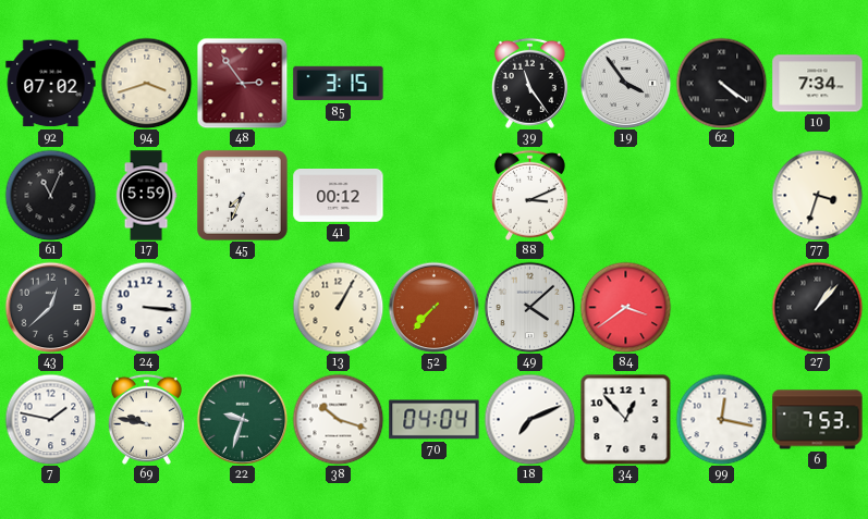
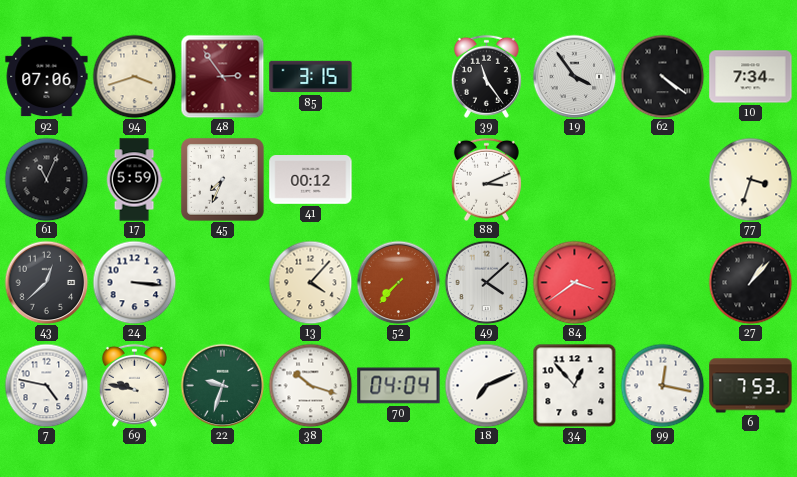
92: 07:02 -> 07:06 (47, 77)
13: 1:05 -> 4:07 (310, 282)
7: 1:47 -> 4:47 (46, 385)
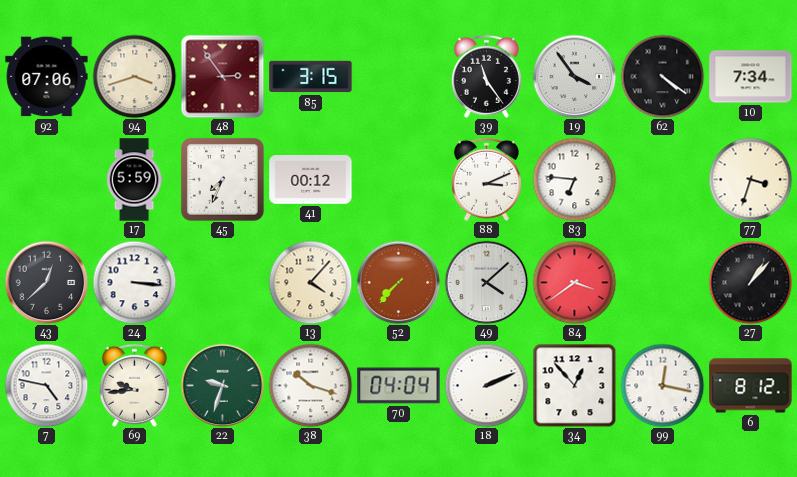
61: 11:04 -> none (46, 179)
83: none -> 6:46 (574, 179)
69: 9:47 -> 9:44 (134, 385)
18: 7:11 -> 2:11 (486, 385)
6: 7:53 -> 8:12 (751, 386)
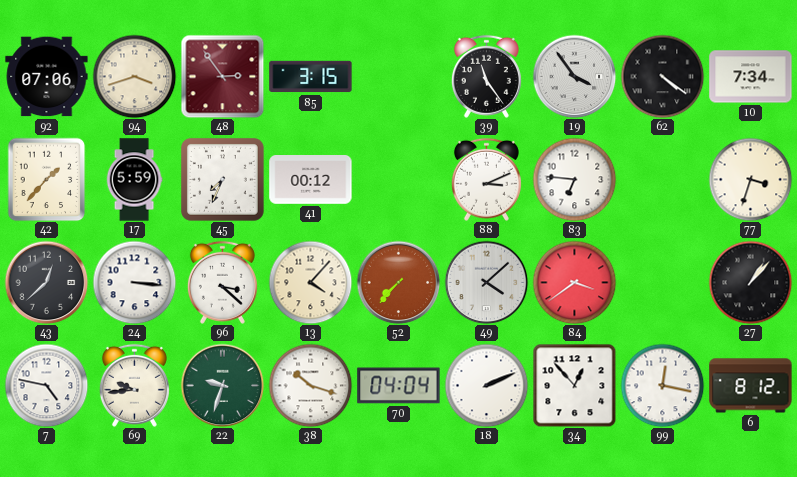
42: none -> 1:37 (47, 179)
96: none -> 3:22 (222, 282)
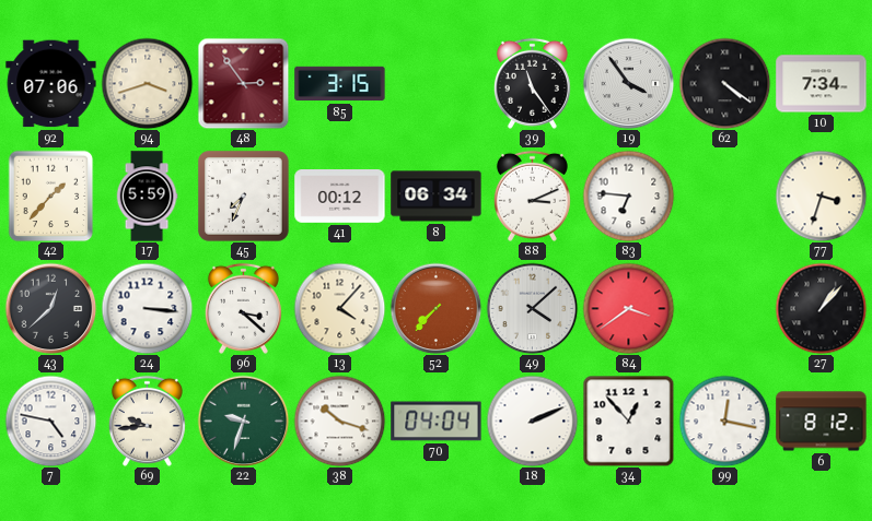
8: none -> 06:34 (437, 197)
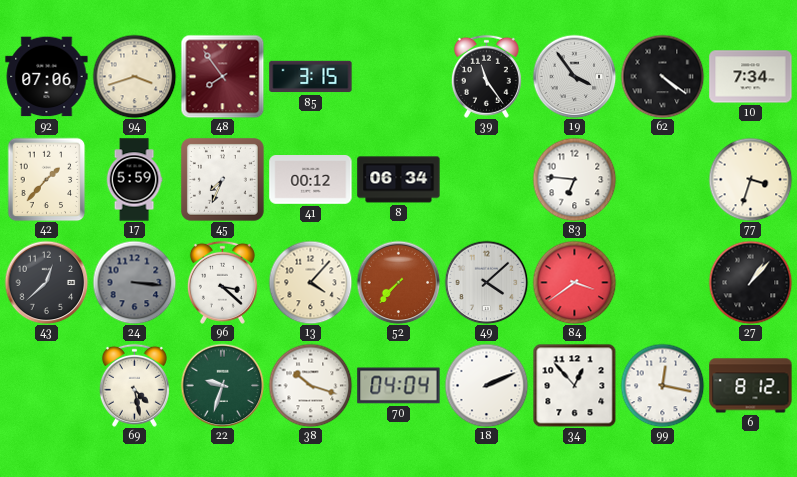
48: 2:54 -> 7:54 (222, 76)
88: 3:11 -> none (532, 196)
24 dial: white -> grey (134, 282)
7: 4:47 -> none (50, 421)
69: 9:44 -> 4:28 (134, 385)
